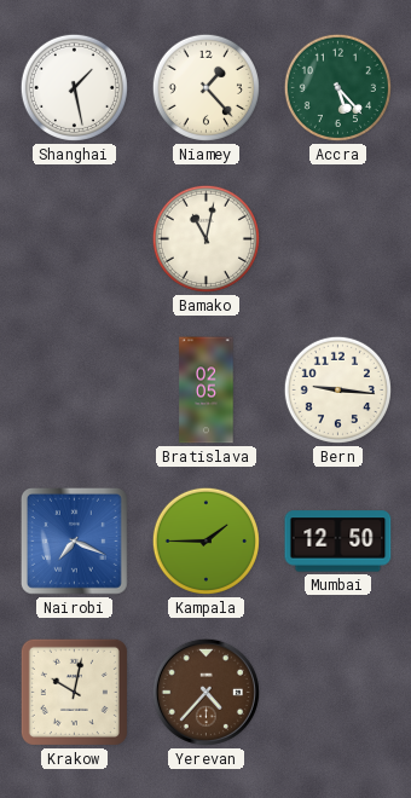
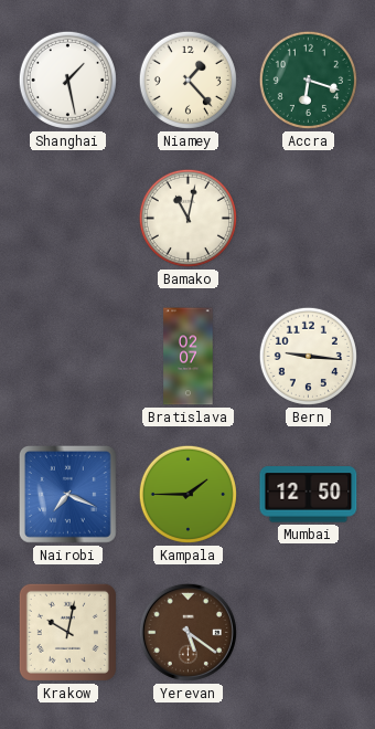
Accra: 5:23 -> 6:18 (308, 80)
Bratislava: 02:05 -> 02:07 (189, 357)
Yerevan: 4:37 -> 5:21 (187, 632)
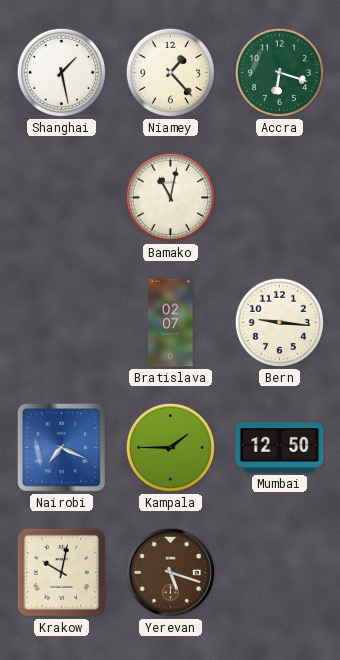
Yerevan: 5:21 -> 5:18 (170, 572)
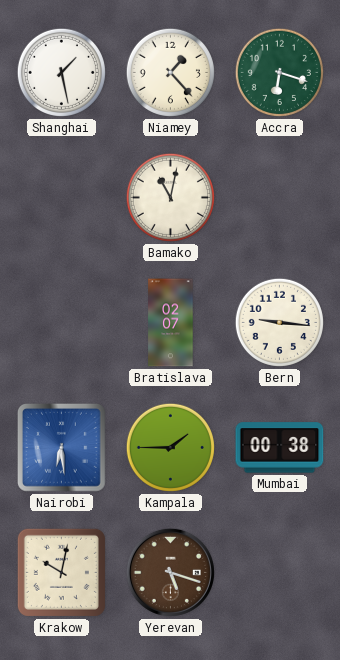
Nairobi: 7:19 -> 6:29 (61, 447)
Mumbai: 12:50 -> 00:38 (280, 448)
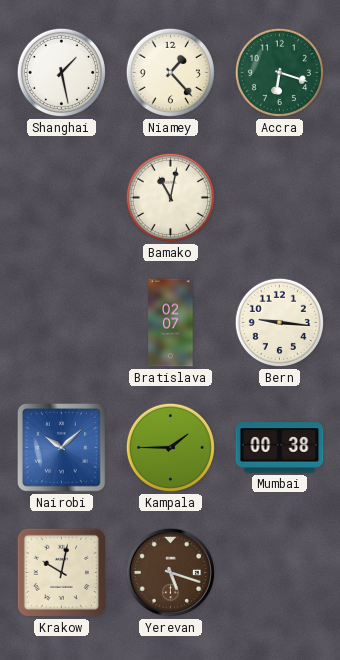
Nairobi: 6:29 -> 10:08 (61, 447)
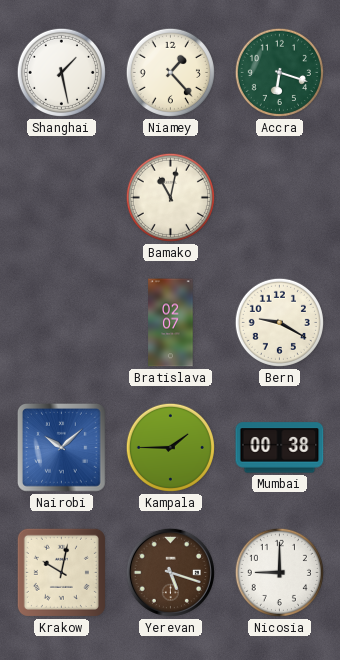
Bern: 9:16 -> 9:20 (279, 322)
Nicosia: none -> 9:00 (279, 572)
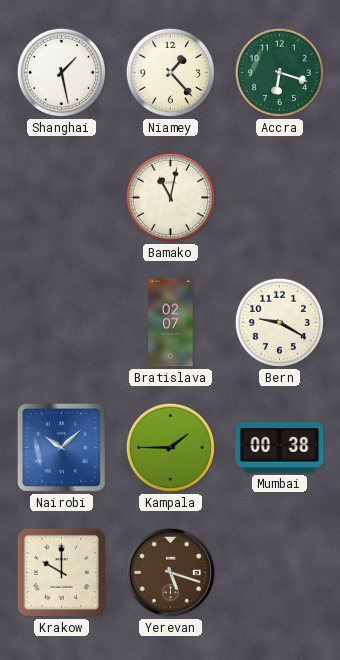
Krakow: 10:02 -> 10:00 (61, 572)
Nicosia: 9:00 -> none (279, 572)
